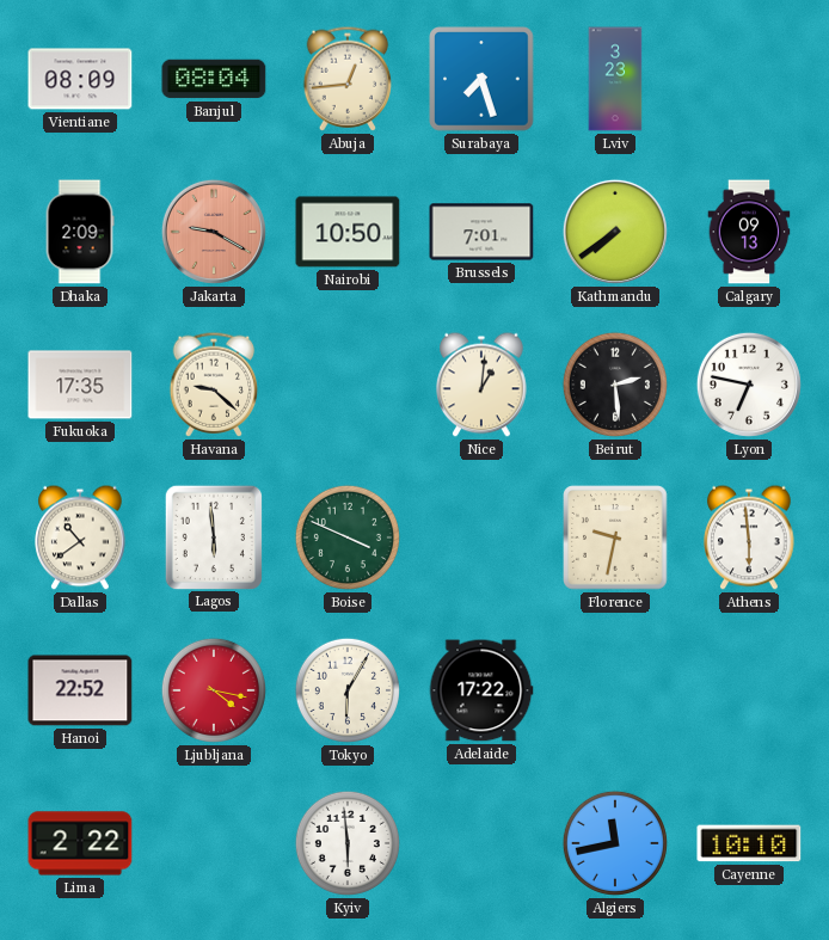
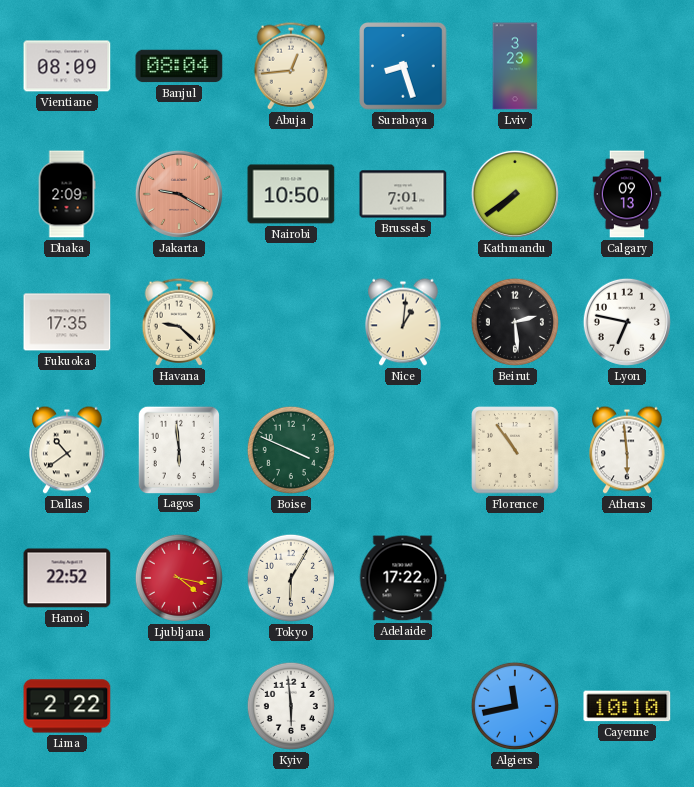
Surabaya: 7:27 -> 8:27 (403, 66)
Florence: 9:32 -> 10:54 (515, 450)
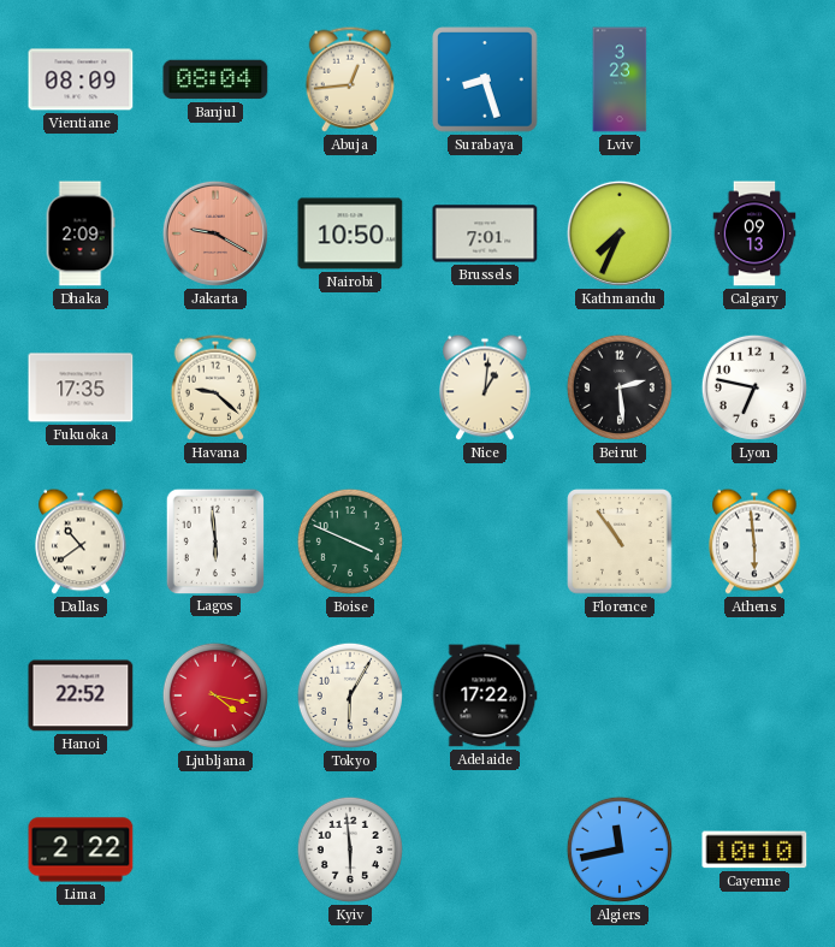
Kathmandu: 7:39 -> 7:34 (620, 233)
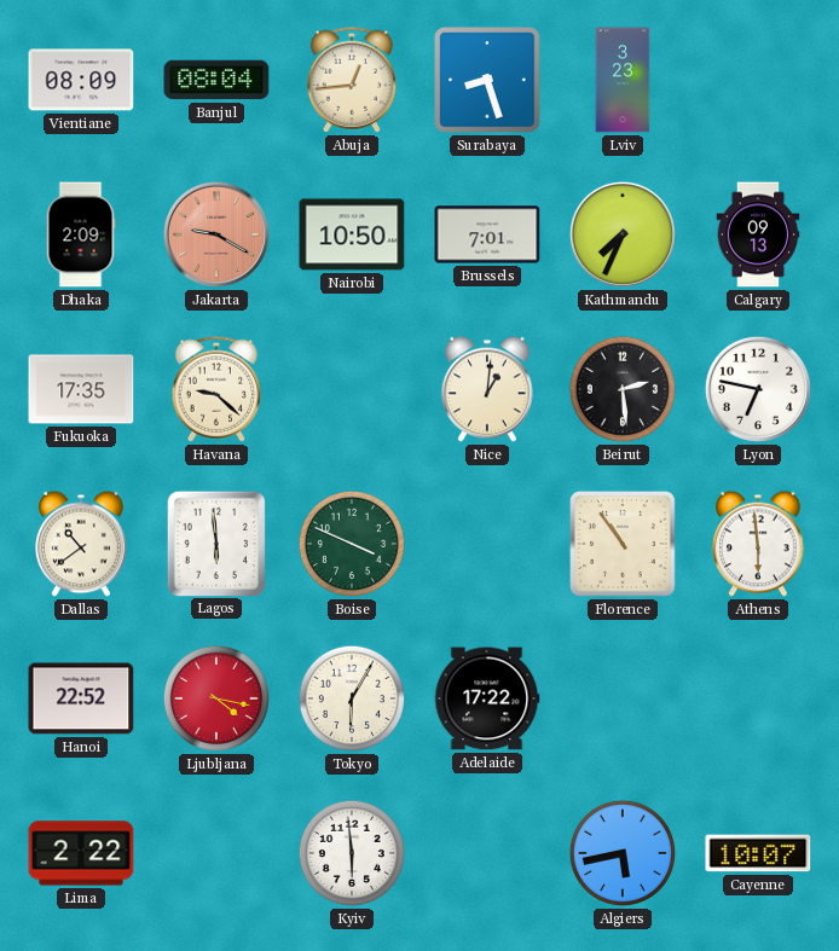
Algiers: 11:43 -> 5:43 (623, 853)
Cayenne: 10:10 -> 10:07 (758, 853)
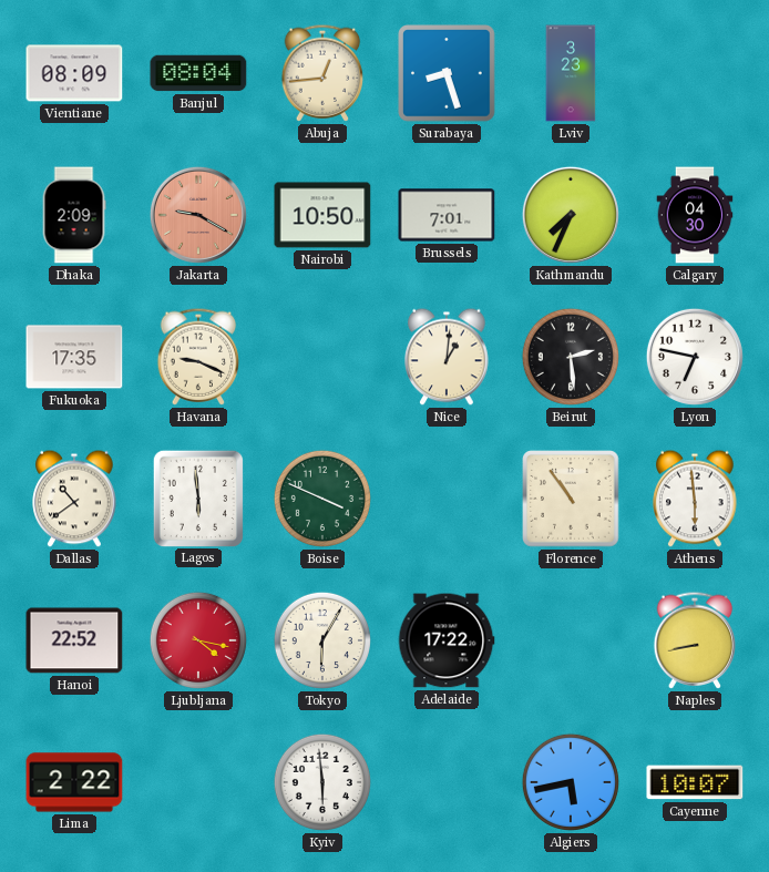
Calgary: 09:13 -> 04:30 (695, 215)
Havana: 9:22 -> 9:19 (198, 357)
Naples: none -> 8:43 (695, 640)
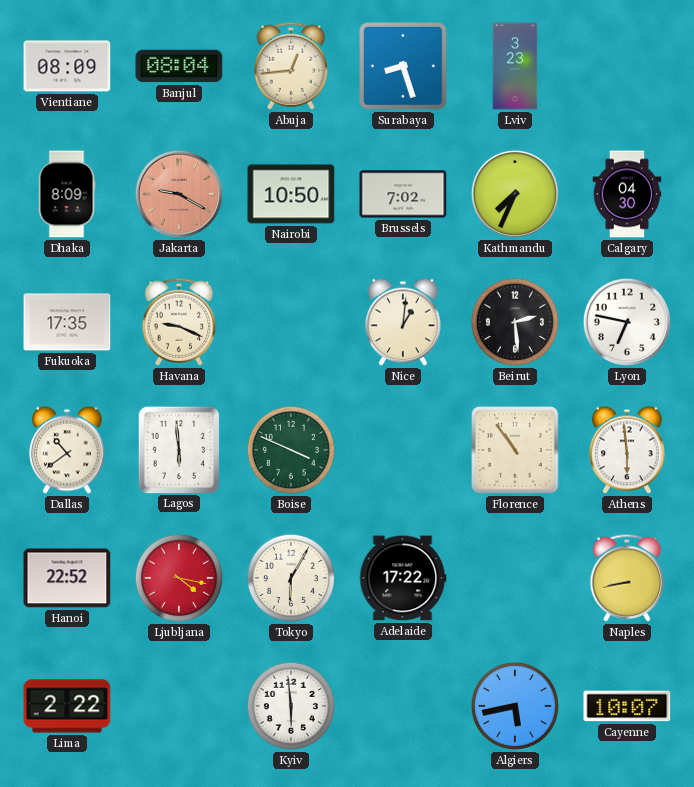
Dhaka: 2:09 -> 8:09 (67, 194)
Brussels: 7:01 -> 7:02 (403, 194)
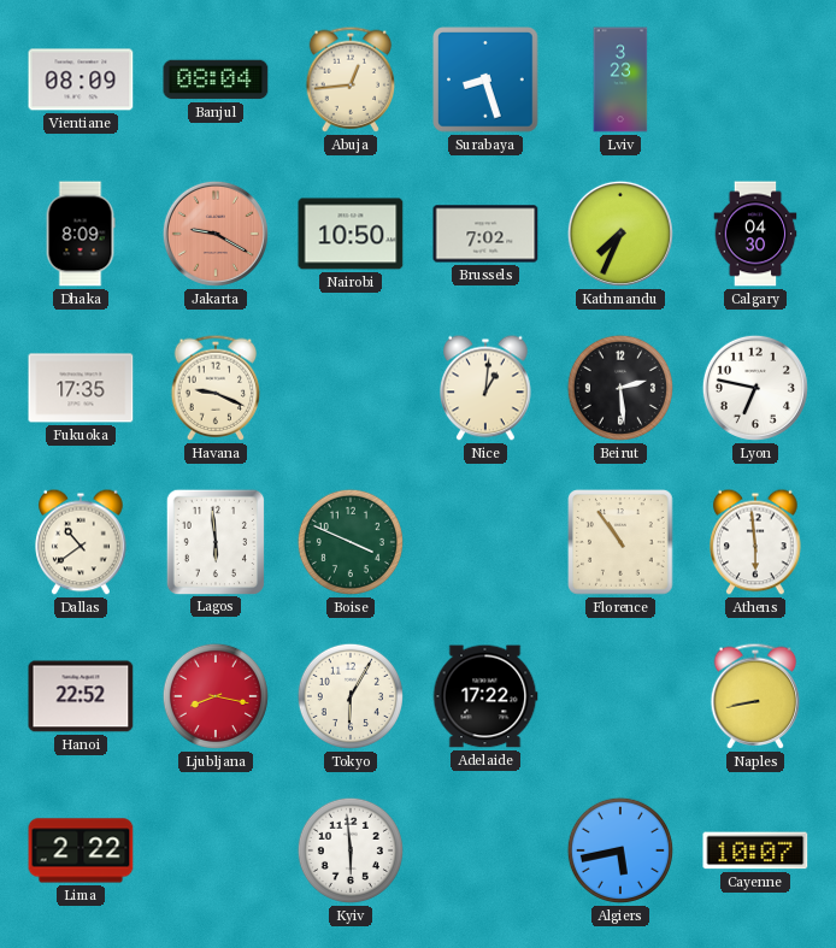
Ljubljana: 4:17 -> 8:17 (216, 696)
